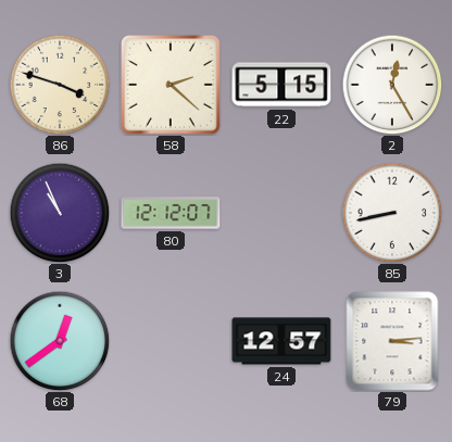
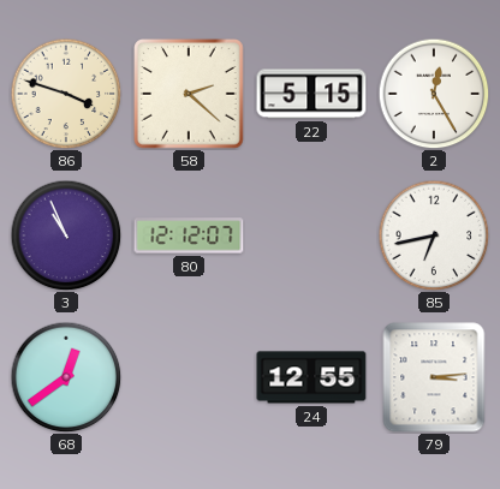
85: 8:43 -> 6:43 (434, 235)
24: 12:57 -> 12:55 (311, 377)
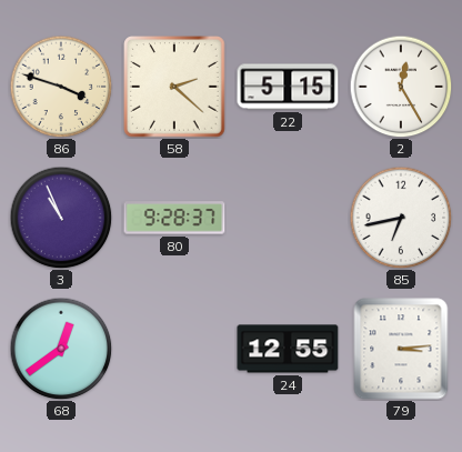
80: 12:12 -> 9:28 (174, 218)
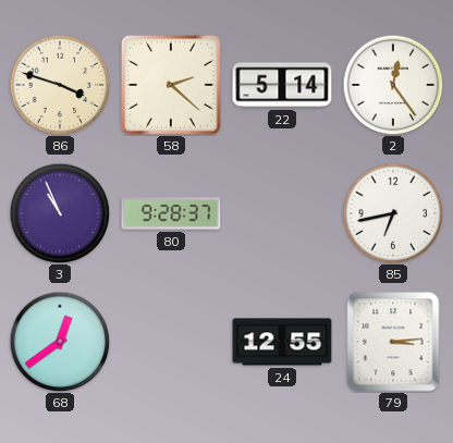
22: 5:15 -> 5:14 (282, 85)
2: 12:25 -> 12:24 (393, 85)
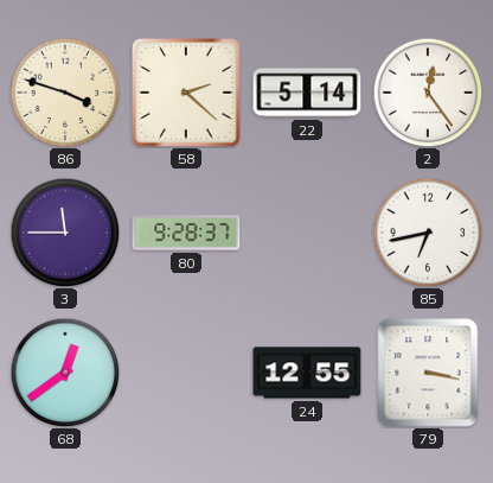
3: 10:56 -> 11:45 (65, 233)
79: 3:14 -> 3:17 (428, 373)
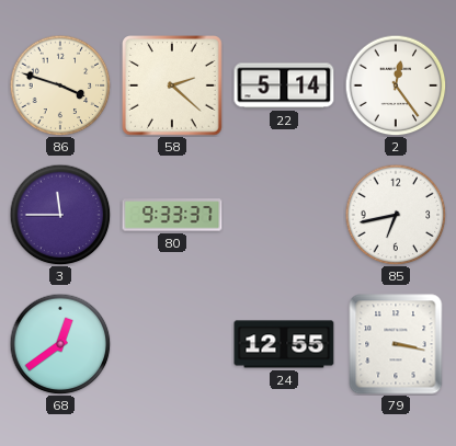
80: 9:28 -> 9:33 (172, 215)
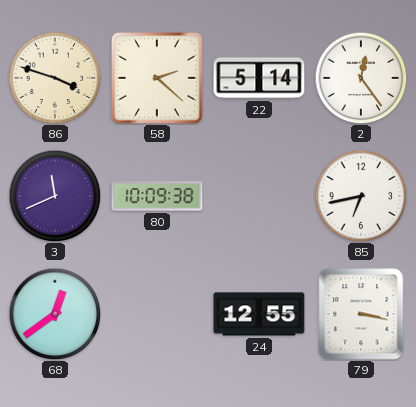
3: 11:45 -> 11:41 (55, 196)
80: 9:33 -> 10:09 (157, 196)
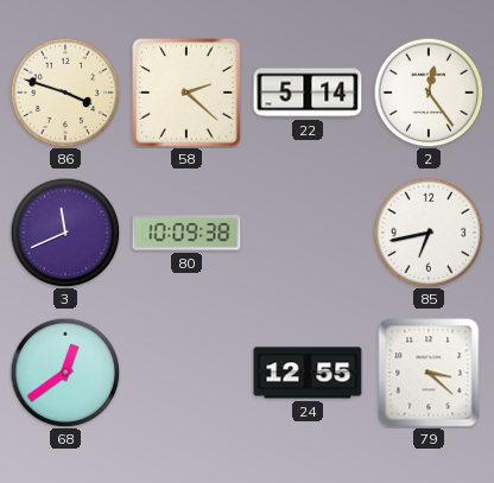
79: 3:17 -> 3:22 (429, 373)
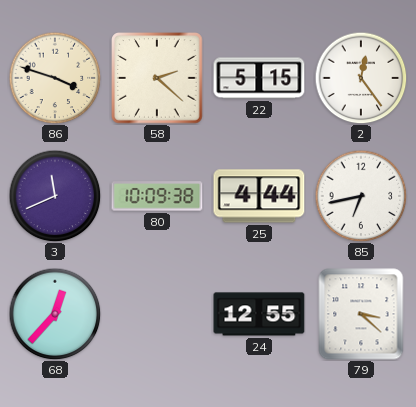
22: 5:14 -> 5:15 (259, 78)
25: none -> 4:44 (259, 196)
68: 12:39 -> 12:37 (55, 314)
